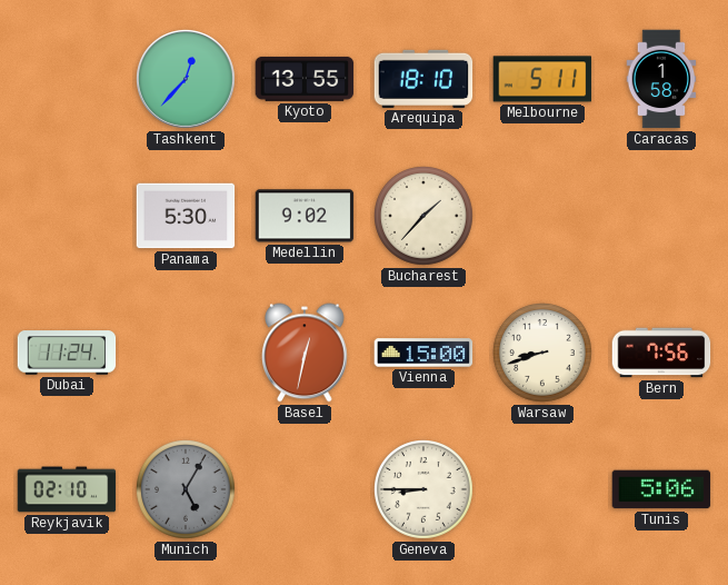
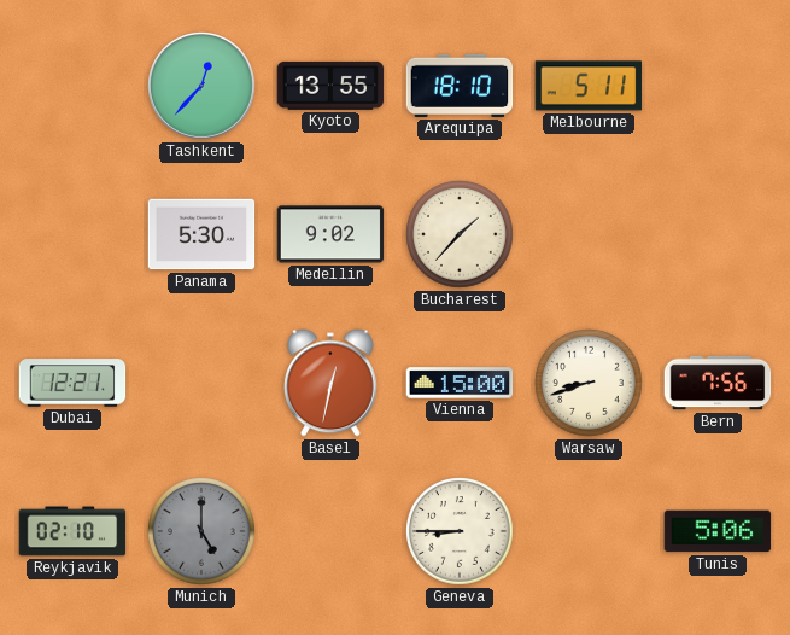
Caracas: 1:58 -> none (661, 79)
Dubai: 11:24 -> 12:21 (72, 383)
Munich: 5:05 -> 5:00 (203, 532)
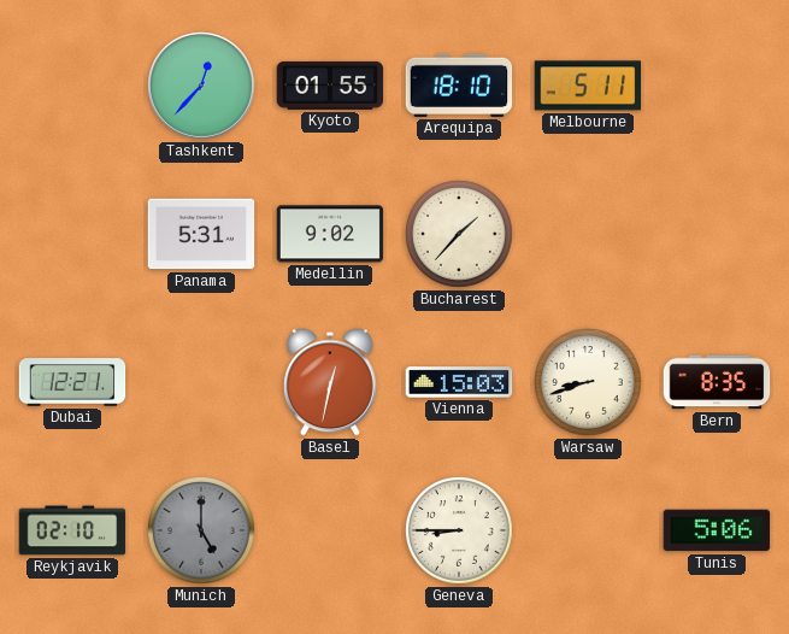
Kyoto: 13:55 -> 01:55 (330, 86)
Panama: 5:30 -> 5:31 (201, 234)
Vienna: 15:00 -> 15:03 (459, 382)
Bern: 7:56 -> 8:35 (717, 382)
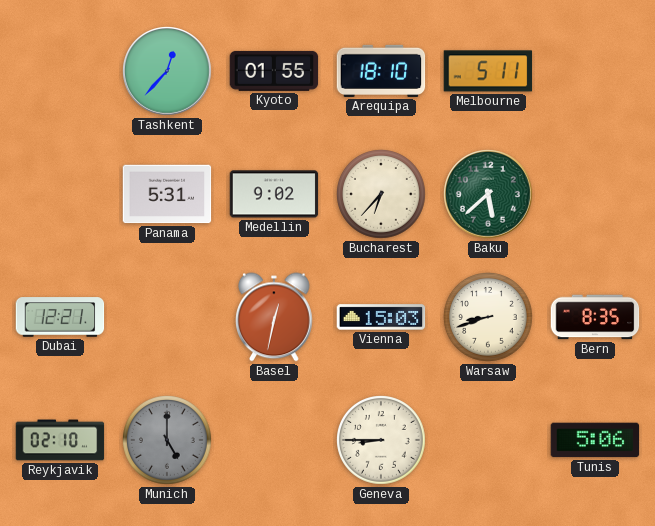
Bucharest: 1:37 -> 6:37 (382, 195)
Baku: none -> 5:38 (489, 195)
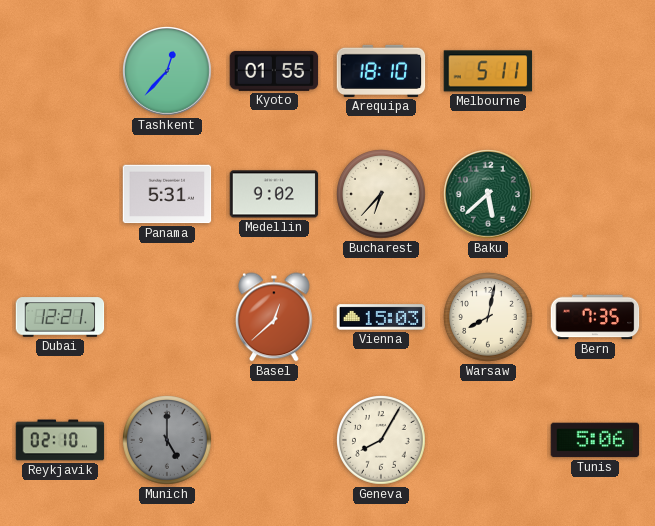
Basel: 12:32 -> 12:38 (275, 317)
Warsaw: 8:42 -> 8:02 (489, 318)
Bern: 8:35 -> 7:35 (595, 317)
Geneva: 8:45 -> 8:05 (382, 441)
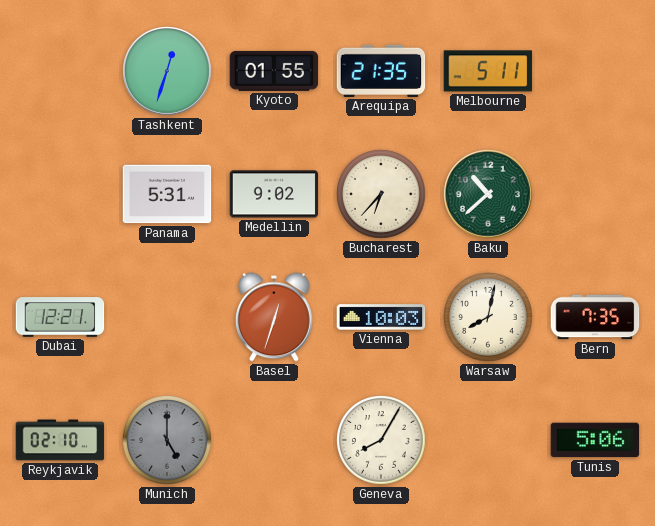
Tashkent: 12:37 -> 12:33 (168, 72)
Arequipa: 18:10 -> 21:35 (381, 71)
Baku: 5:38 -> 10:38 (489, 195)
Basel: 12:38 -> 12:33 (275, 317)
Vienna: 15:03 -> 10:03 (381, 317)
